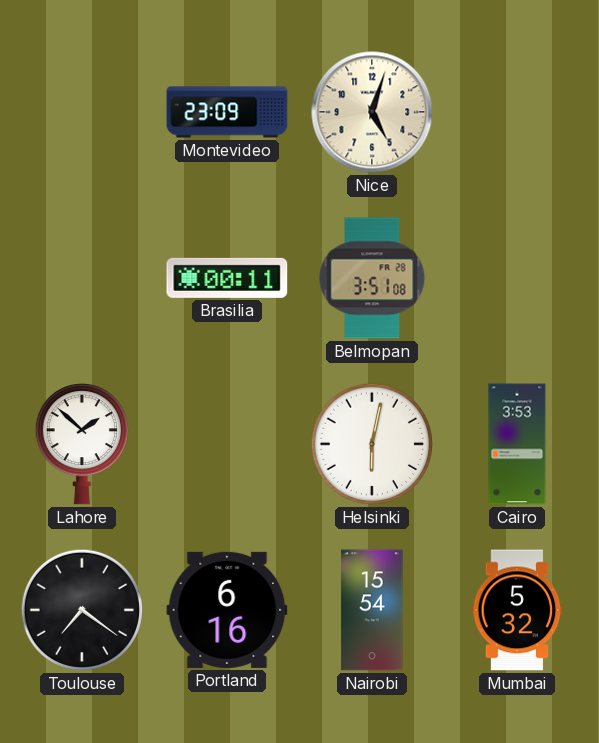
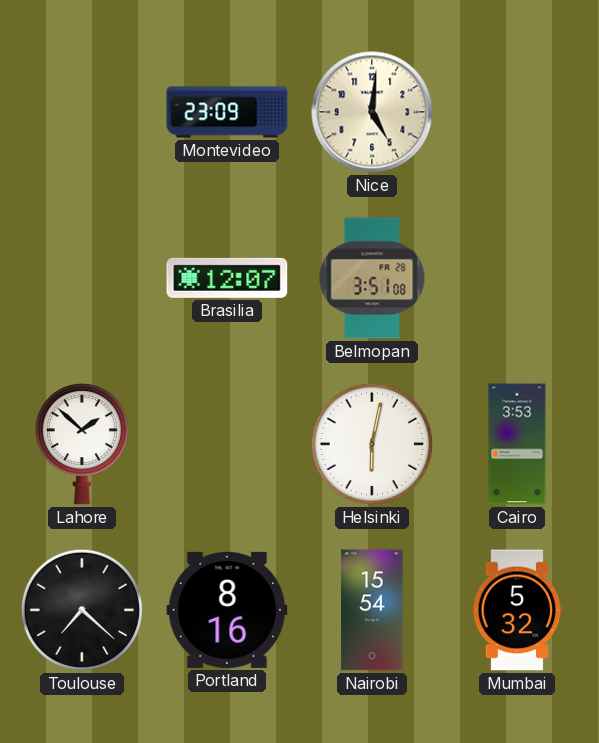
Nice: 5:03 -> 5:01 (372, 112)
Brasilia: 00:11 -> 12:07 (227, 278)
Toulouse: 7:21 -> 7:22 (82, 610)
Portland: 6:16 -> 8:16 (227, 610)
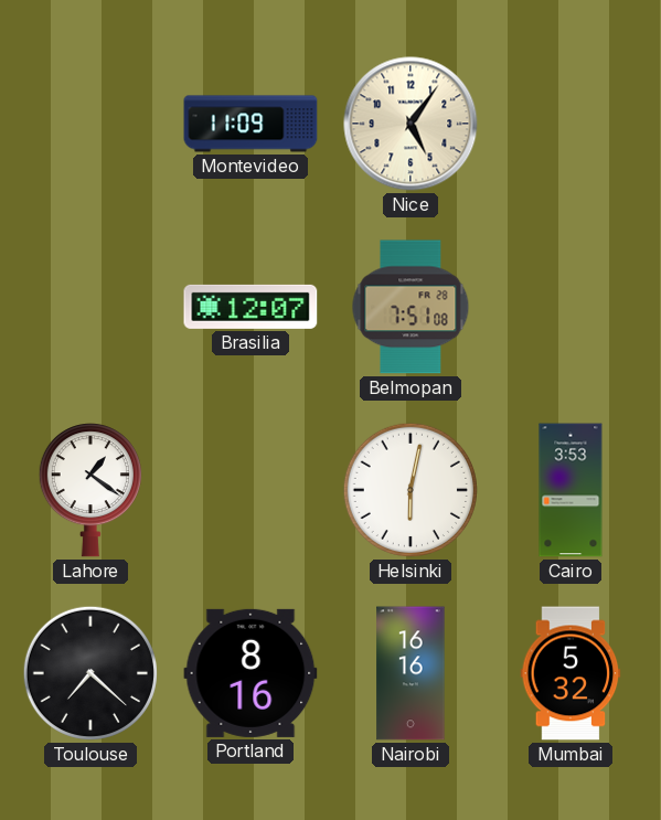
Montevideo: 23:09 -> 11:09 (250, 124)
Nice: 5:01 -> 5:06 (411, 124)
Belmopan: 3:51 -> 7:51 (411, 307)
Lahore: 1:52 -> 1:21 (90, 490)
Nairobi: 15:54 -> 16:16 (411, 673)
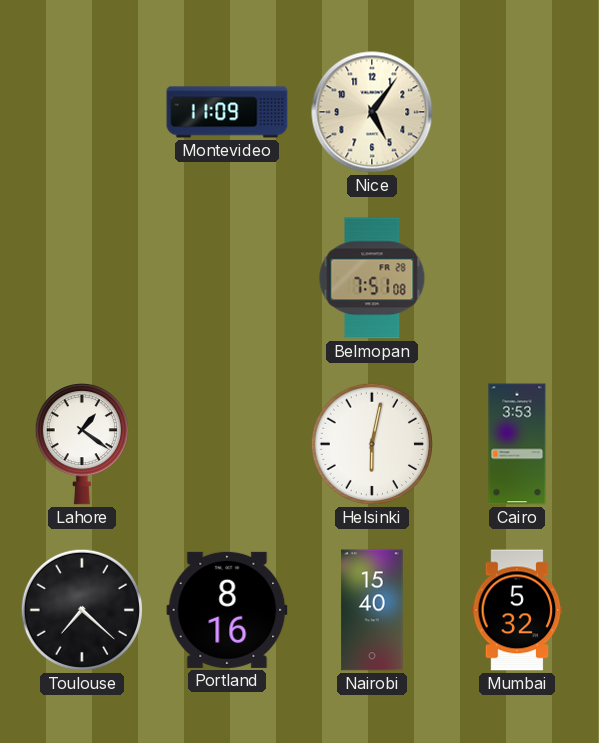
Brasilia: 12:07 -> none (250, 307)
Nairobi: 16:16 -> 15:40 (372, 610)
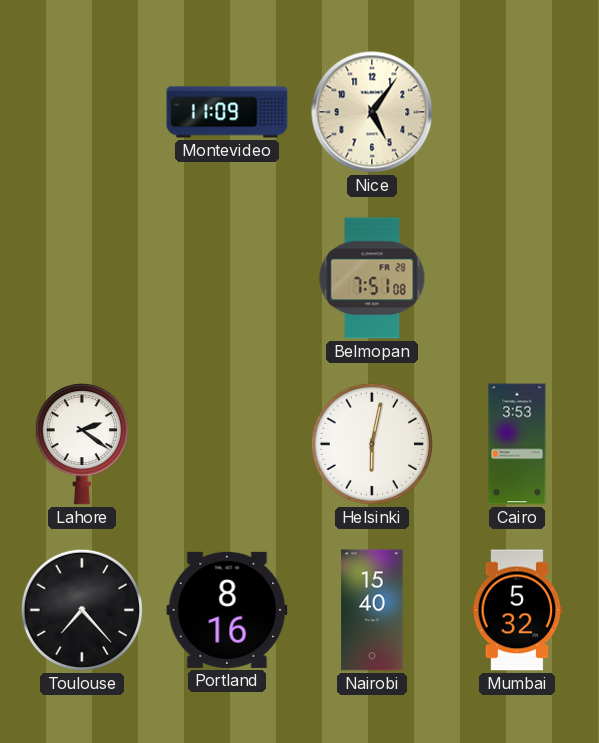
Lahore: 1:21 -> 2:21 (82, 444)
Toulouse: 7:22 -> 7:23 (82, 610)
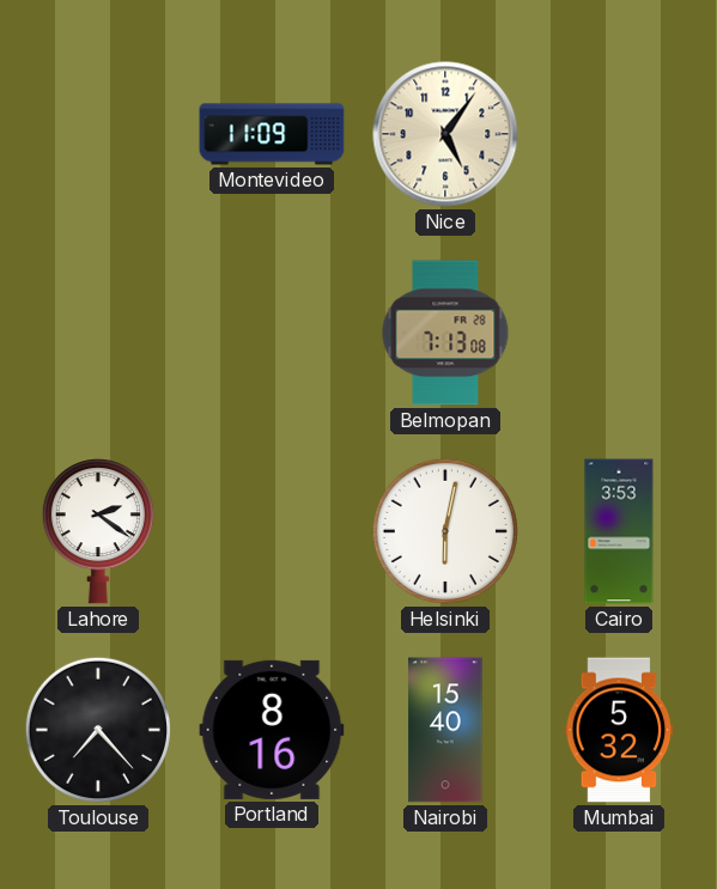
Belmopan: 7:51 -> 7:13 (445, 333)
